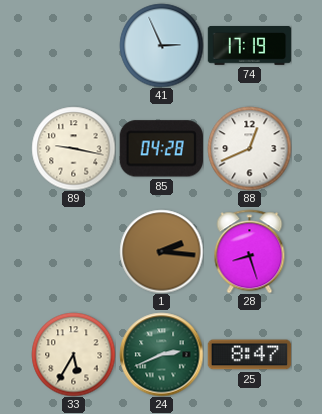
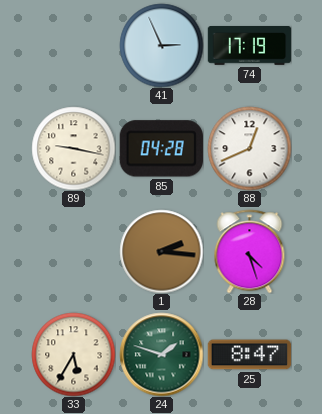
28: 8:27 -> 4:27 (250, 251)
24: 2:41 -> 1:48 (161, 354)
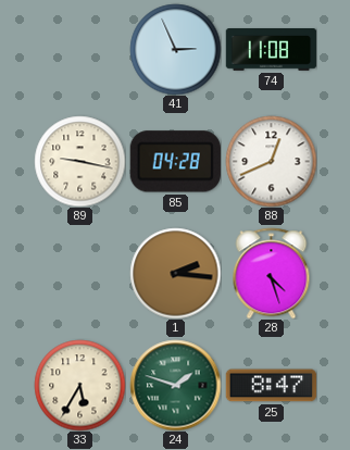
74: 17:19 -> 11:08 (271, 50)
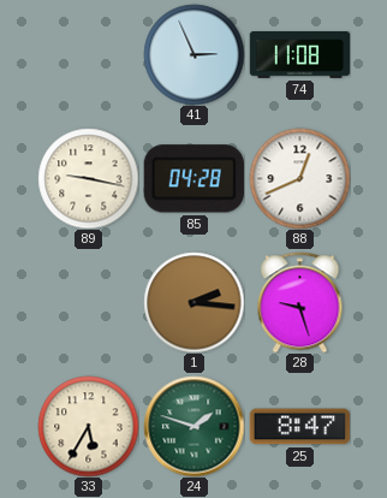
28: 4:27 -> 9:27 (300, 302)
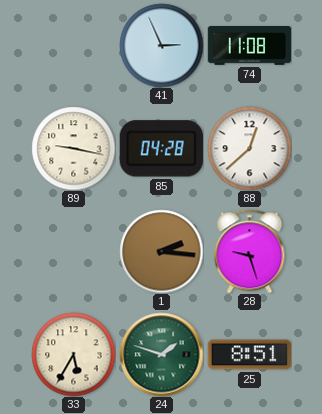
88: 12:41 -> 12:38 (249, 148)
25: 8:47 -> 8:51 (249, 355)
